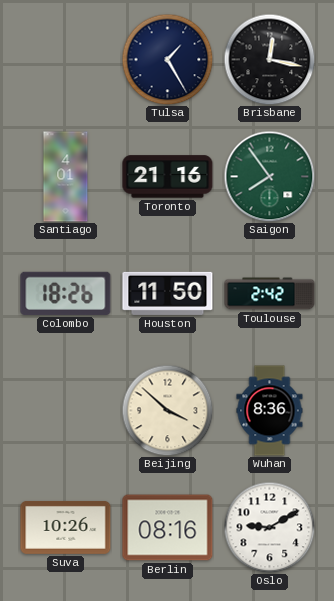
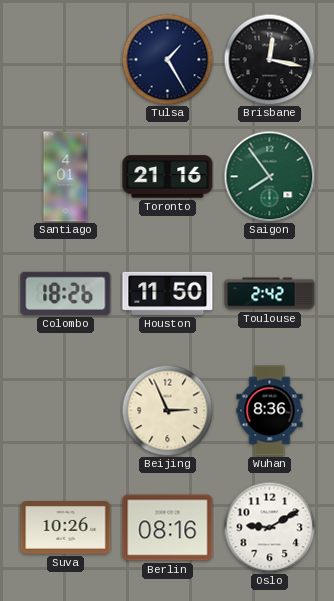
Beijing: 3:52 -> 2:56 (167, 410)
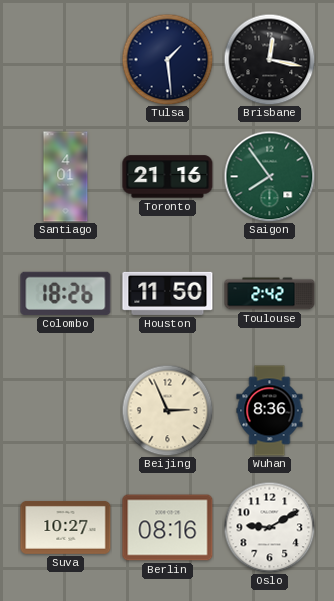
Tulsa: 1:25 -> 1:29 (167, 59)
Suva: 10:26 -> 10:27 (66, 528)
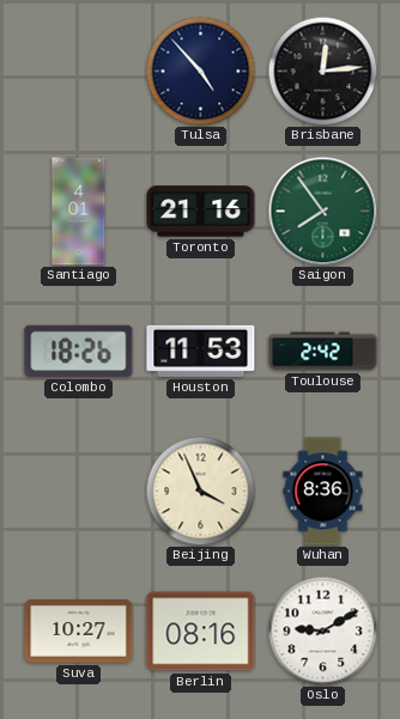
Tulsa: 1:29 -> 4:53 (200, 71)
Brisbane: 12:17 -> 12:14 (322, 71)
Houston: 11:50 -> 11:53 (201, 351)
Beijing: 2:56 -> 3:56 (200, 490)
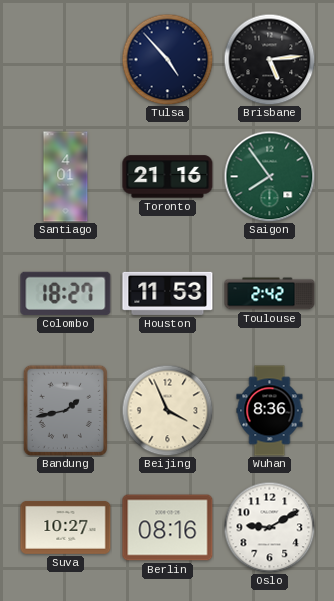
Brisbane: 12:14 -> 5:14 (269, 59)
Colombo: 18:26 -> 18:27 (66, 293)
Bandung: none -> 1:43 (65, 410)
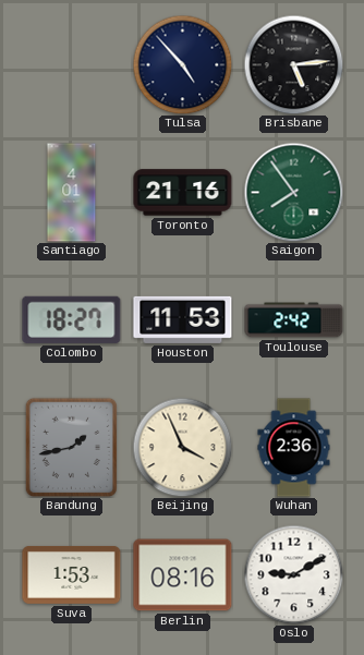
Wuhan: 8:36 -> 2:36 (294, 448)
Suva: 10:27 -> 1:53 (72, 575)
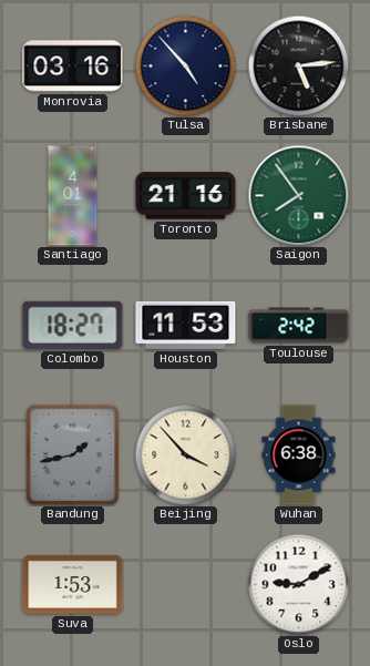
Monrovia: none -> 03:16 (73, 66)
Beijing: 3:56 -> 3:53 (185, 454)
Wuhan: 2:36 -> 6:38 (299, 455)
Berlin: 08:16 -> none (183, 575)
